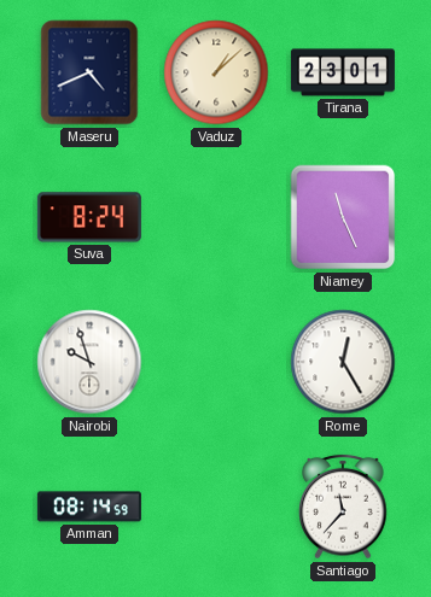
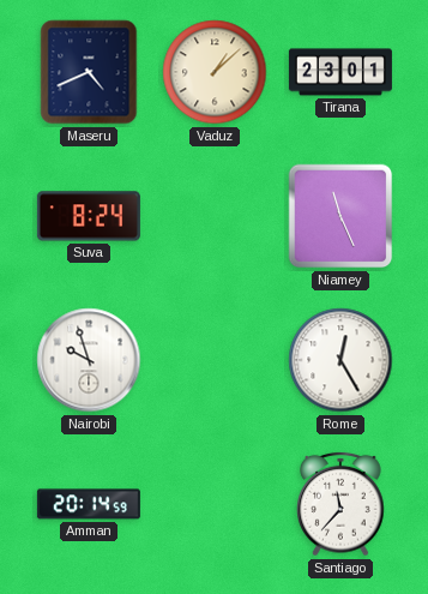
Amman: 08:14 -> 20:14 (89, 504)
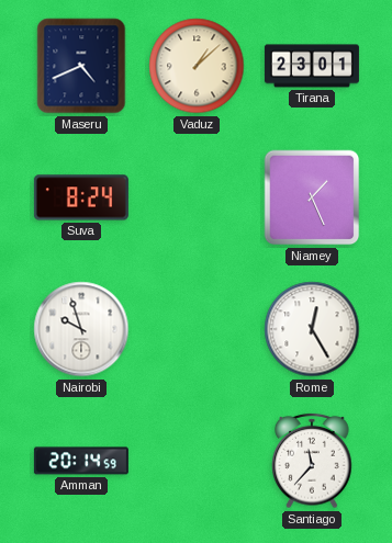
Niamey: 11:26 -> 1:26 (312, 197)
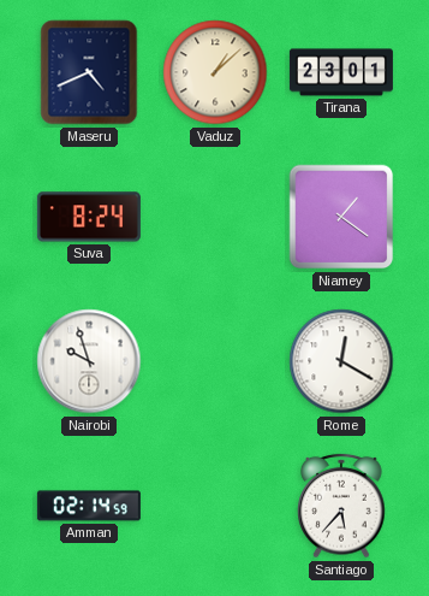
Niamey: 1:26 -> 1:21 (341, 217)
Rome: 12:25 -> 12:20 (341, 361)
Amman: 20:14 -> 02:14 (89, 506)
Santiago: 11:37 -> 5:37 (341, 506)
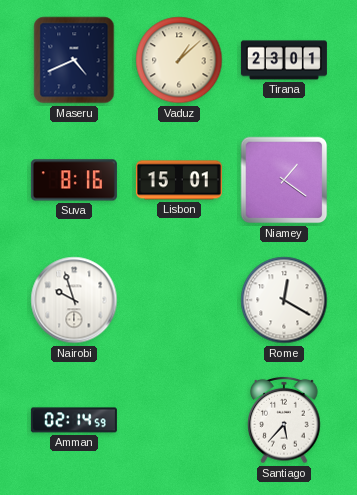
Suva: 8:24 -> 8:16 (74, 180)
Lisbon: none -> 15:01 (179, 180)
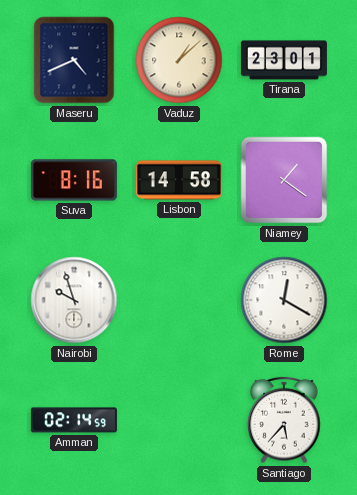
Lisbon: 15:01 -> 14:58 (179, 180)
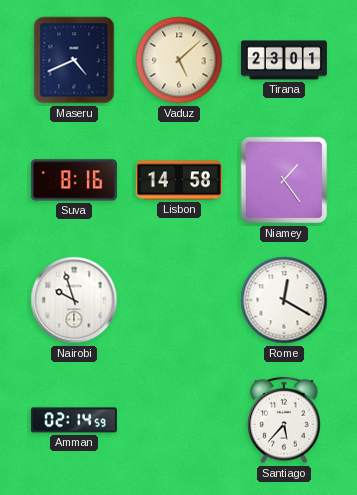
Vaduz: 1:08 -> 5:08 (179, 60)
Niamey: 1:21 -> 1:24 (284, 180)
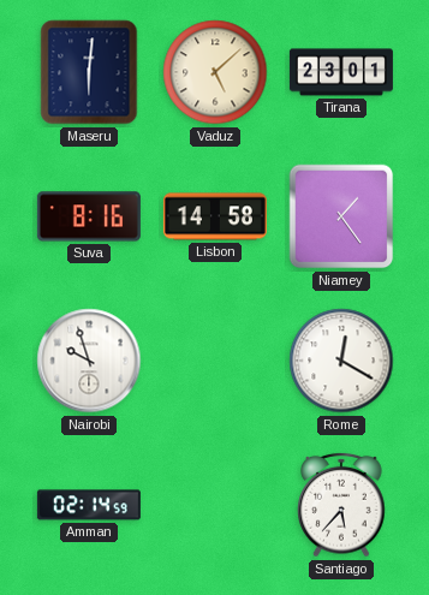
Maseru: 4:41 -> 6:01 (89, 72)
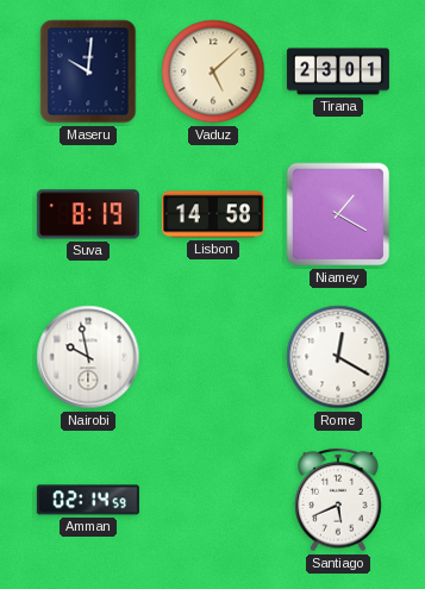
Maseru: 6:01 -> 10:01 (88, 71)
Suva: 8:16 -> 8:19 (88, 214)
Niamey: 1:24 -> 1:20 (338, 214)
Nairobi: 9:57 -> 9:58 (88, 357)
Santiago: 5:37 -> 5:41 (338, 500)
